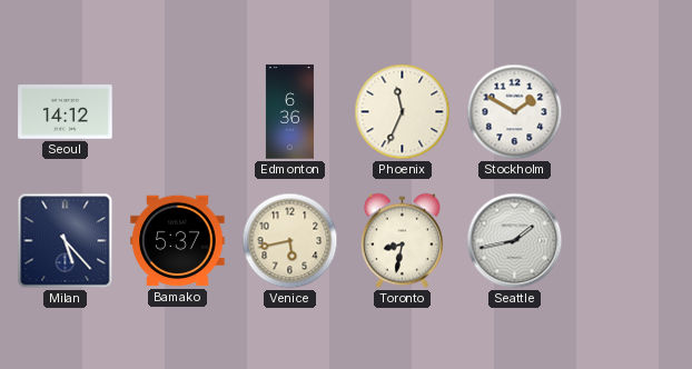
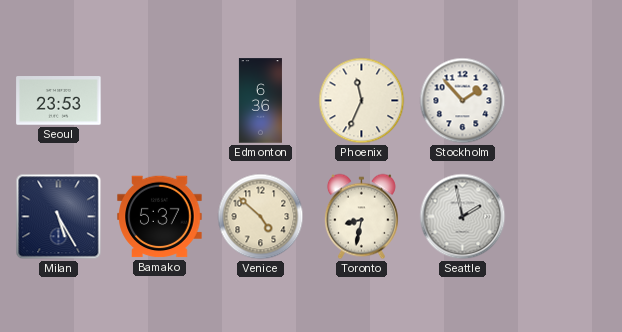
Seoul: 14:12 -> 23:53 (59, 101)
Stockholm: 1:50 -> 1:53 (463, 101)
Milan: 5:23 -> 5:25 (59, 217)
Venice: 5:43 -> 4:52 (261, 217)
Seattle: 1:43 -> 1:58 (463, 217)
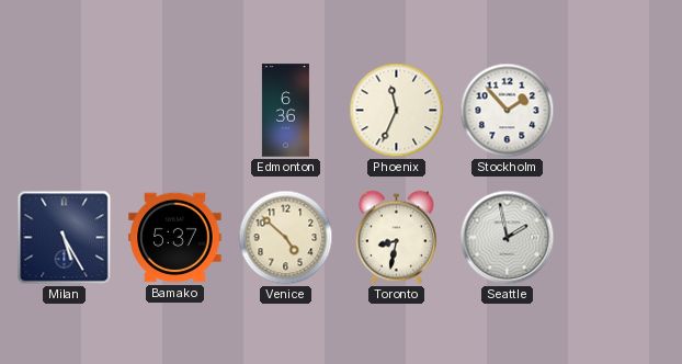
Seoul: 23:53 -> none (59, 101)
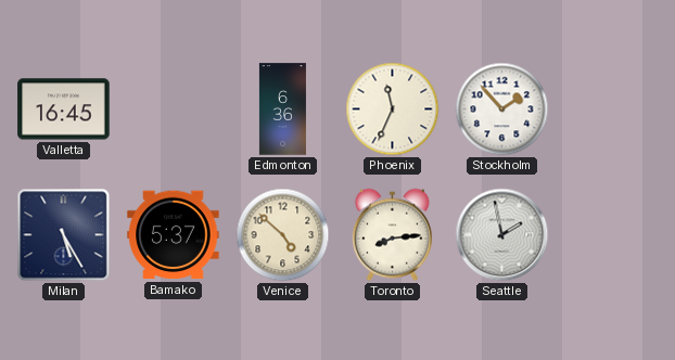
Valletta: none -> 16:45 (64, 110)
Toronto: 8:32 -> 8:14 (392, 235)
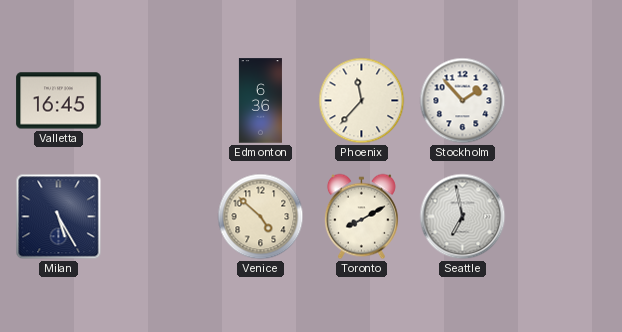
Phoenix: 11:34 -> 11:37 (362, 101)
Bamako: 5:37 -> none (174, 235)
Toronto: 8:14 -> 8:10 (361, 217)
Seattle: 1:58 -> 6:58 (463, 217)
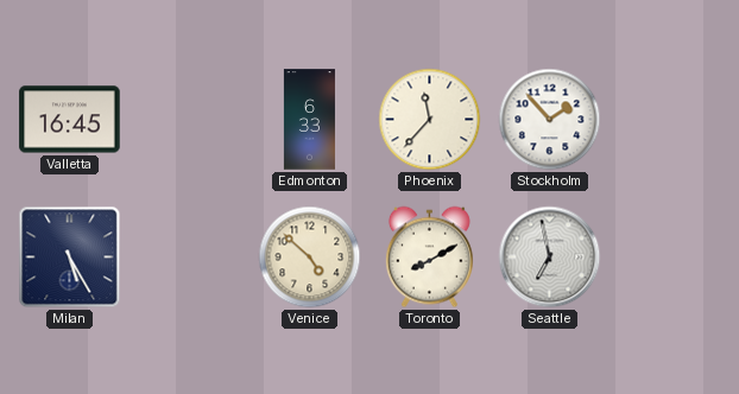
Edmonton: 6:36 -> 6:33 (309, 120)
